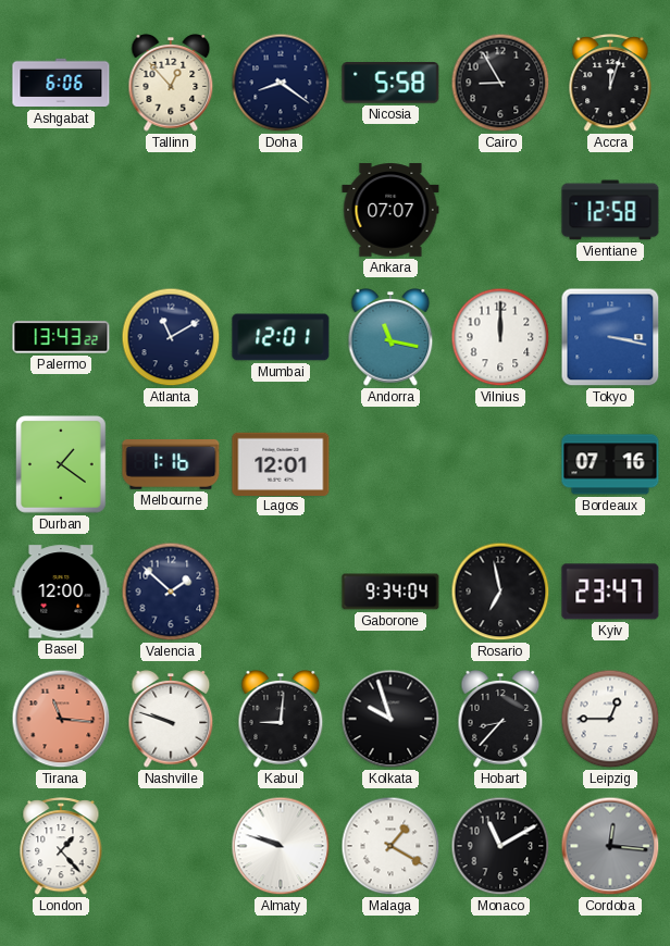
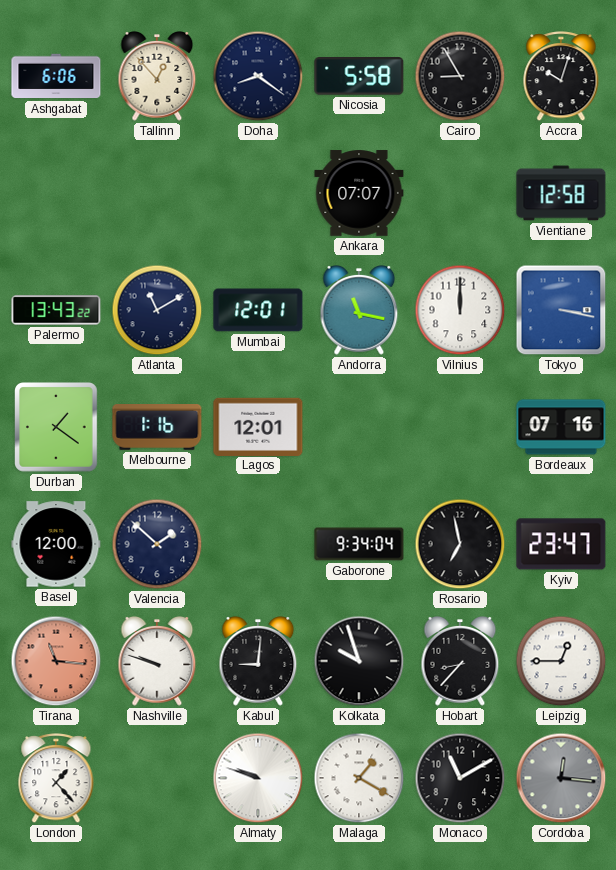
Accra: 12:03 -> 10:03 (561, 77)
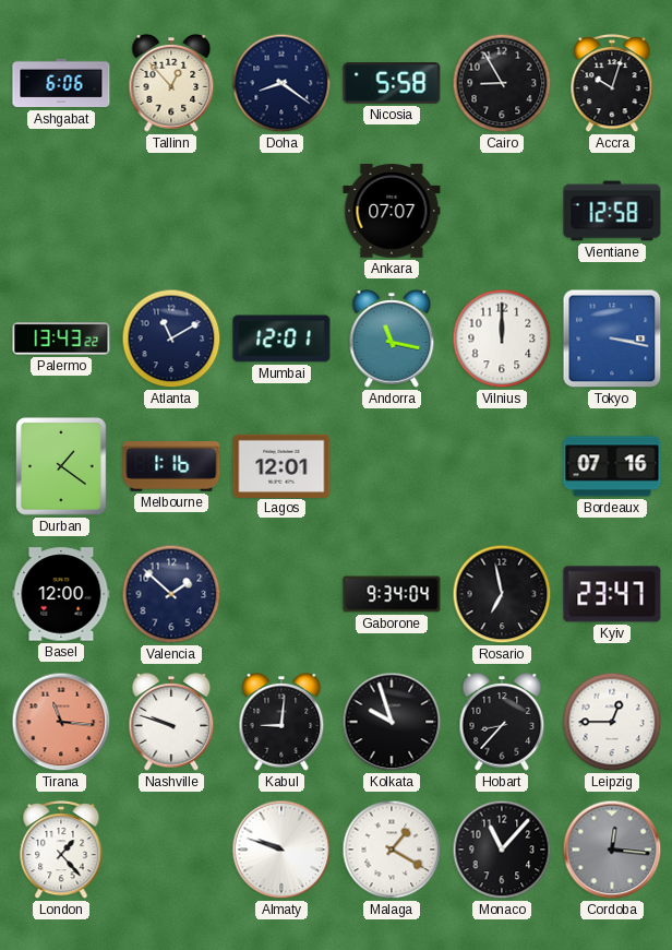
Monaco: 11:10 -> 11:07 (502, 850)
